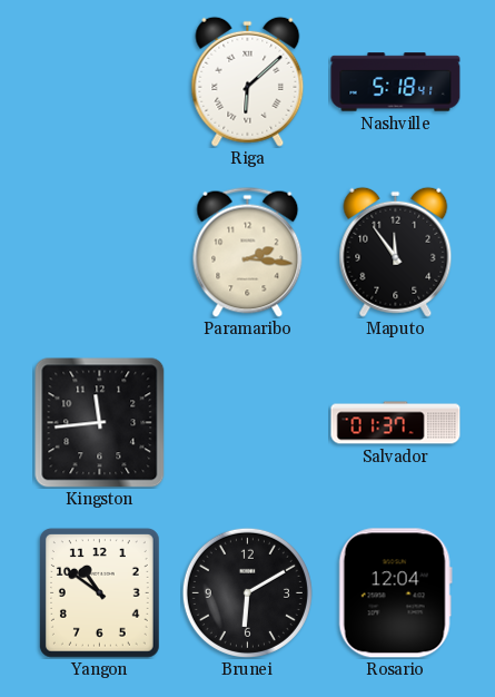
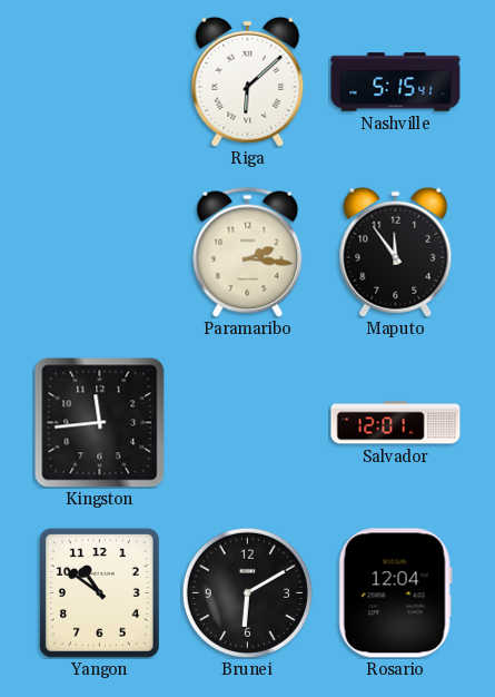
Nashville: 5:18 -> 5:15 (396, 82)
Salvador: 01:37 -> 12:01 (396, 423)
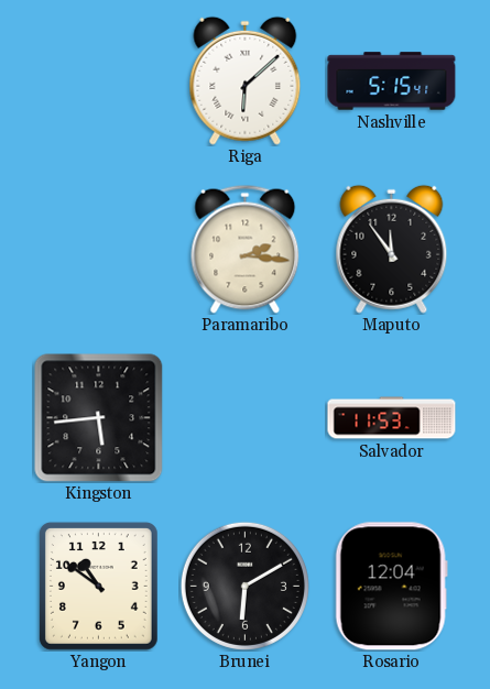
Kingston: 11:44 -> 5:44 (98, 417)
Salvador: 12:01 -> 11:53 (392, 418)
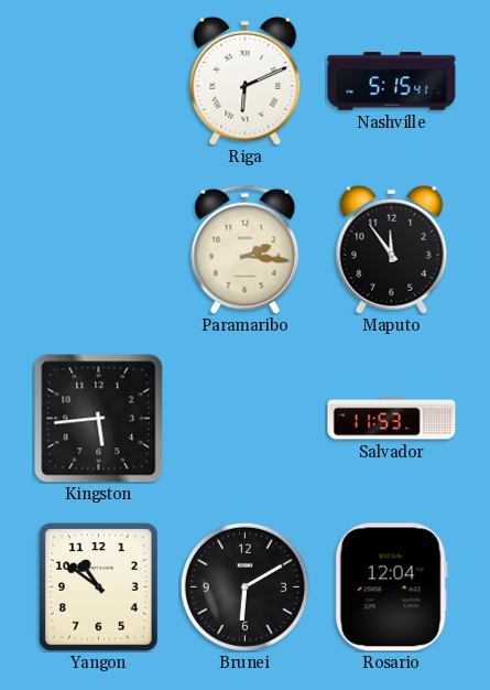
Riga: 6:08 -> 6:11 (246, 80)
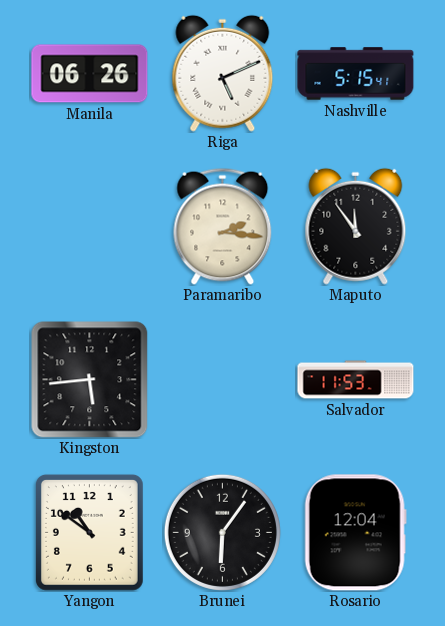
Manila: none -> 06:26 (90, 74)
Riga: 6:11 -> 5:11 (223, 73)
Brunei: 6:10 -> 6:06 (222, 532)
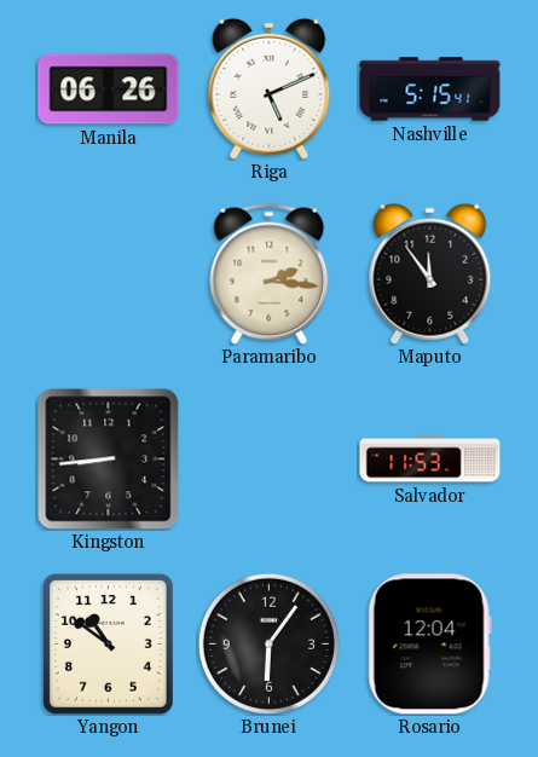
Kingston: 5:44 -> 8:44 (108, 458)
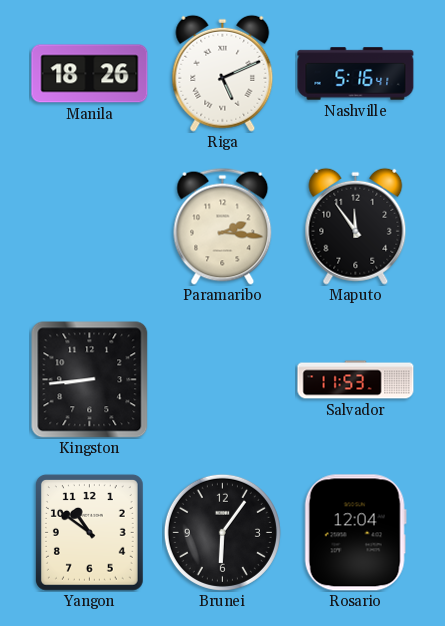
Manila: 06:26 -> 18:26 (90, 74)
Nashville: 5:15 -> 5:16 (356, 74)
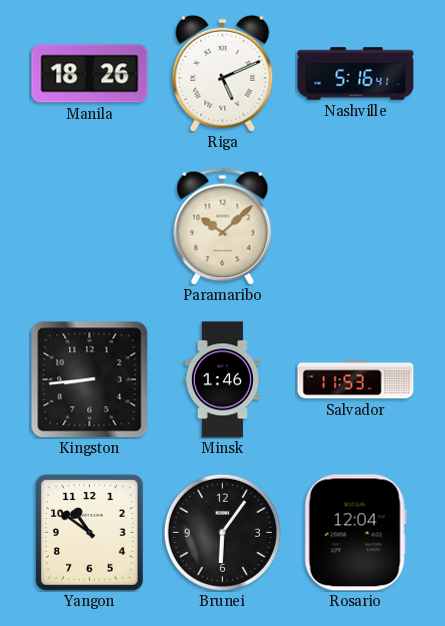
Paramaribo: 2:16 -> 10:08 (223, 226)
Maputo: 11:54 -> none (356, 226)
Minsk: none -> 1:46 (222, 380)
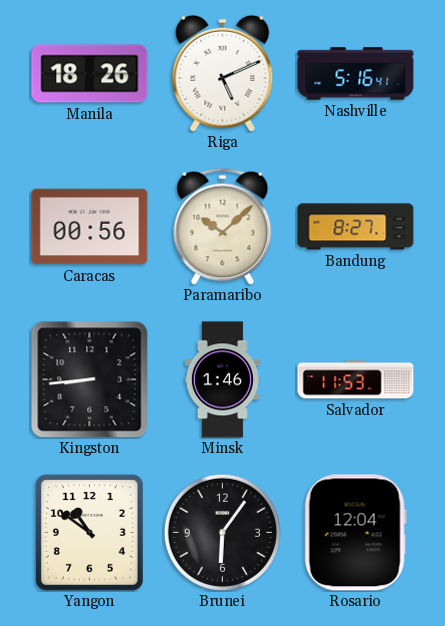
Caracas: none -> 00:56 (90, 227)
Bandung: none -> 8:27 (356, 227)
